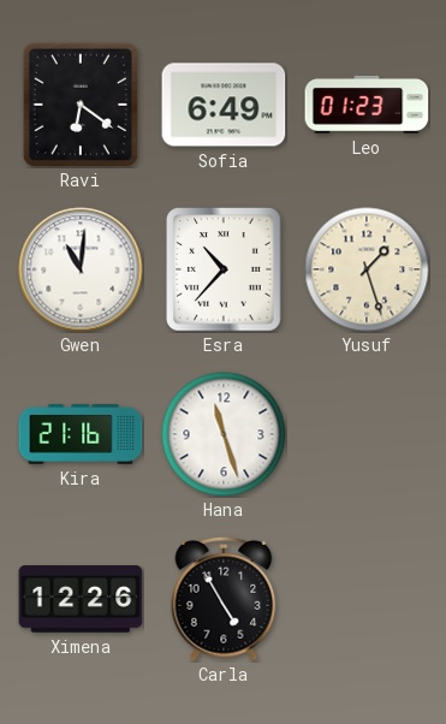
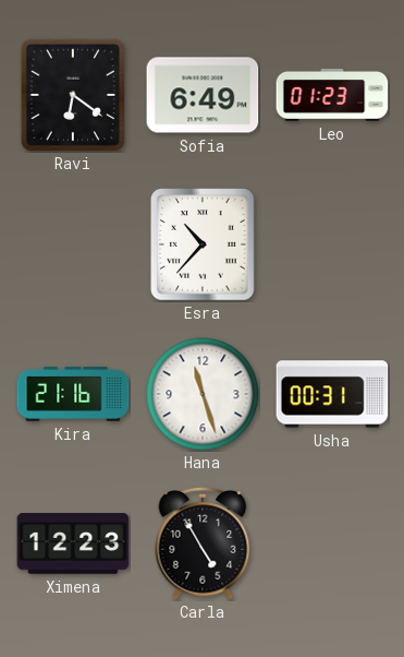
Gwen: 11:01 -> none (81, 269)
Yusuf: 1:27 -> none (367, 269)
Usha: none -> 00:31 (332, 394)
Ximena: 12:26 -> 12:23 (73, 543)
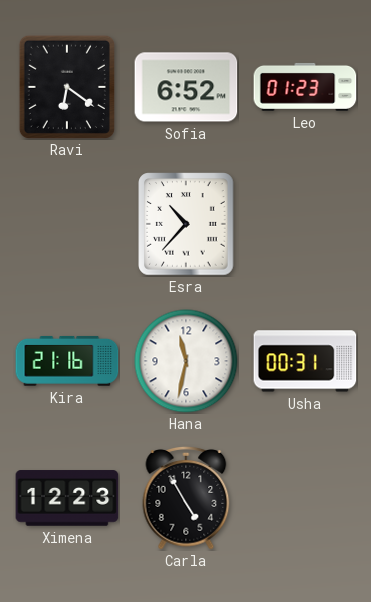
Sofia: 6:49 -> 6:52 (186, 87)
Hana: 11:27 -> 11:32 (186, 361)
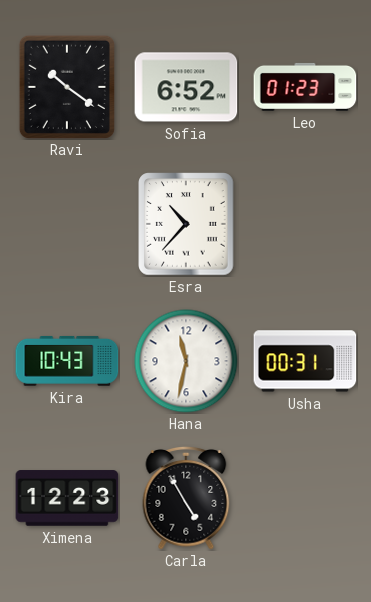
Ravi: 6:21 -> 10:21 (67, 87)
Kira: 21:16 -> 10:43 (67, 361)
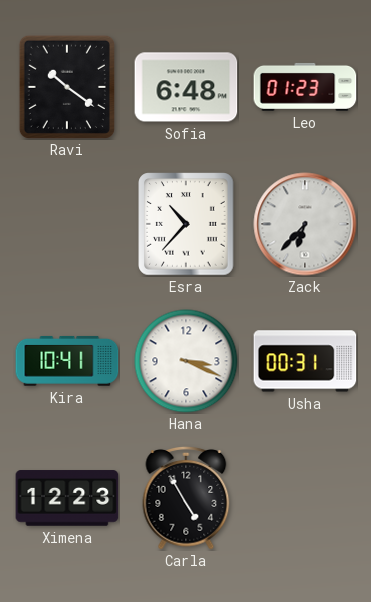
Sofia: 6:52 -> 6:48 (186, 87)
Zack: none -> 6:37 (305, 224)
Kira: 10:43 -> 10:41 (67, 361)
Hana: 11:32 -> 3:19 (186, 361)
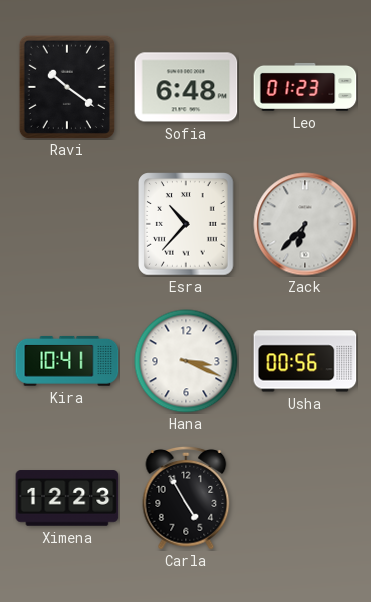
Usha: 00:31 -> 00:56 (305, 361)
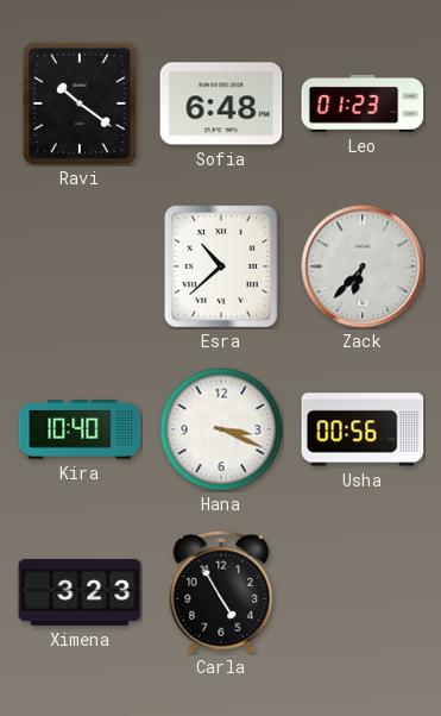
Esra: 10:37 -> 10:38 (221, 266)
Kira: 10:41 -> 10:40 (80, 429)
Ximena: 12:23 -> 3:23 (80, 592)
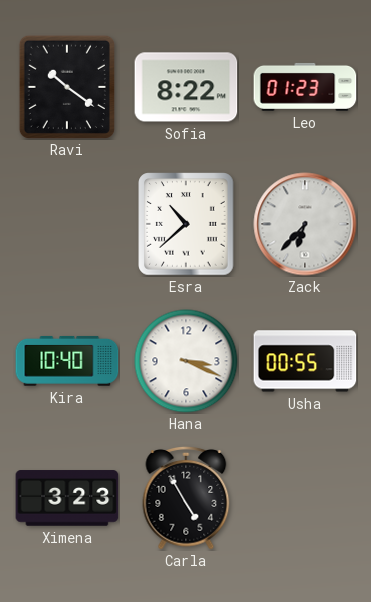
Sofia: 6:48 -> 8:22 (186, 87)
Usha: 00:56 -> 00:55 (305, 361)
